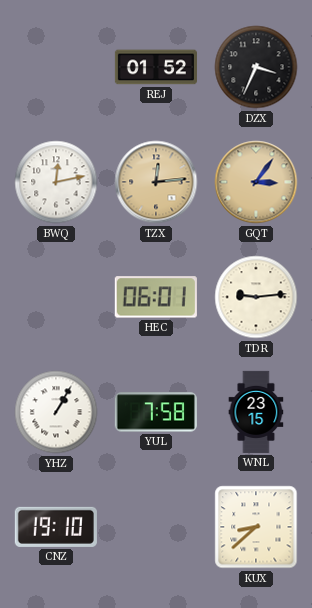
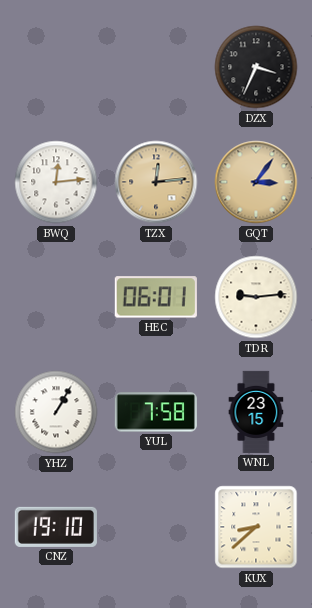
REJ: 01:52 -> none (156, 67)
BWQ: 12:13 -> 12:14 (56, 182)
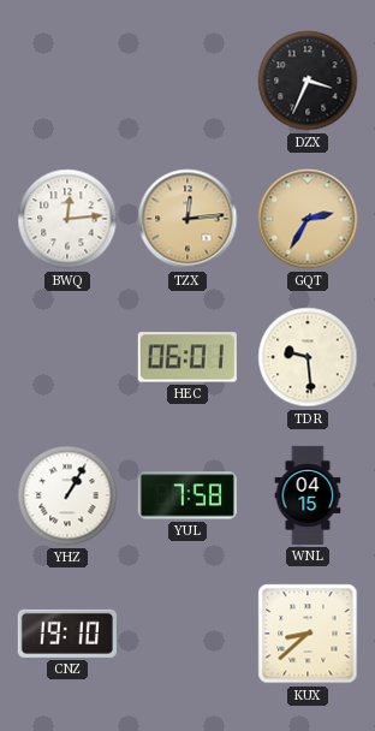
GQT: 3:06 -> 2:35 (308, 219)
TDR: 9:14 -> 9:29 (308, 357)
WNL: 23:15 -> 04:15 (308, 495)
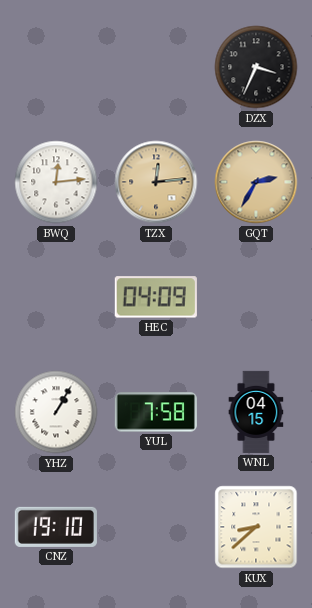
HEC: 06:01 -> 04:09 (156, 297)
TDR: 9:29 -> none (308, 357)
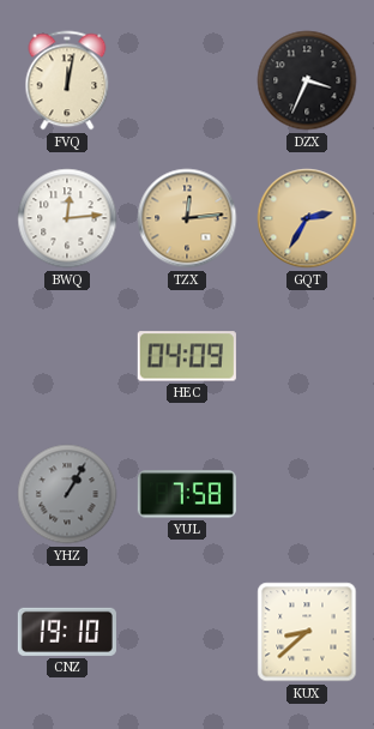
FVQ: none -> 12:02 (67, 80)
YHZ dial: white -> grey (67, 494)
WNL: 04:15 -> none (256, 412)
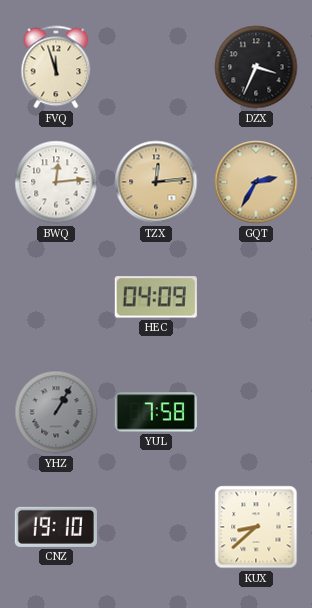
FVQ: 12:02 -> 11:57 (56, 67)
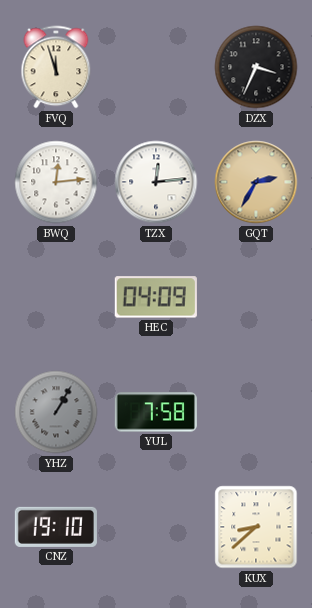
TZX dial: champagne -> white (156, 182)
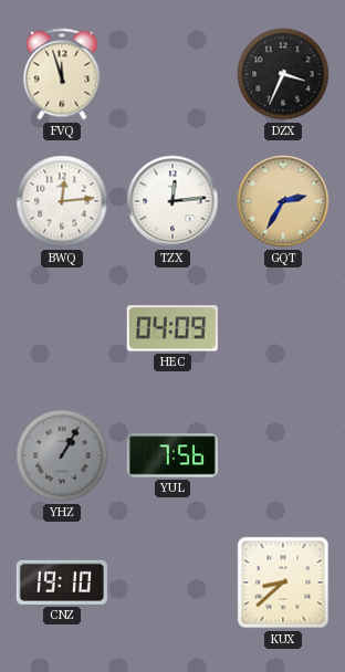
YUL: 7:58 -> 7:56 (172, 455)
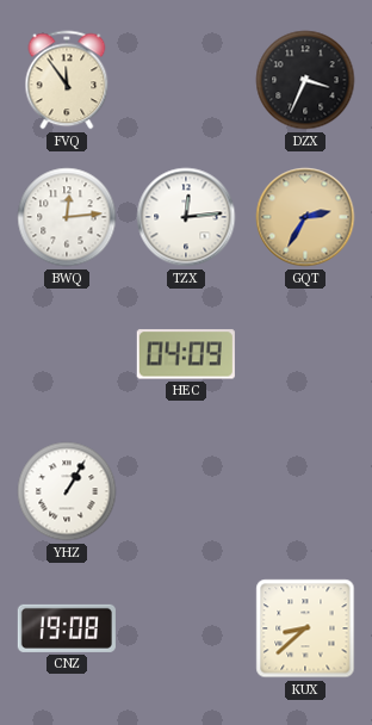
FVQ: 11:57 -> 11:54 (67, 80)
YHZ dial: grey -> white (67, 491)
YUL: 7:56 -> none (172, 455)
CNZ: 19:10 -> 19:08 (67, 628)
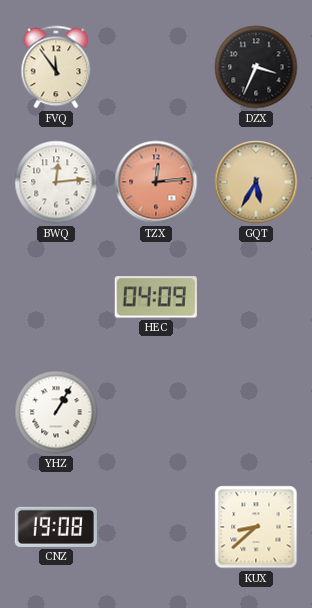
TZX dial: white -> salmon (156, 182)
GQT: 2:35 -> 5:35 (256, 182)
